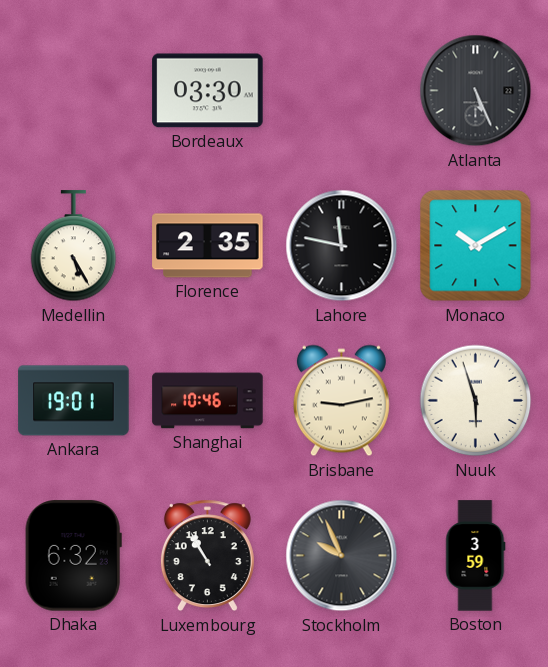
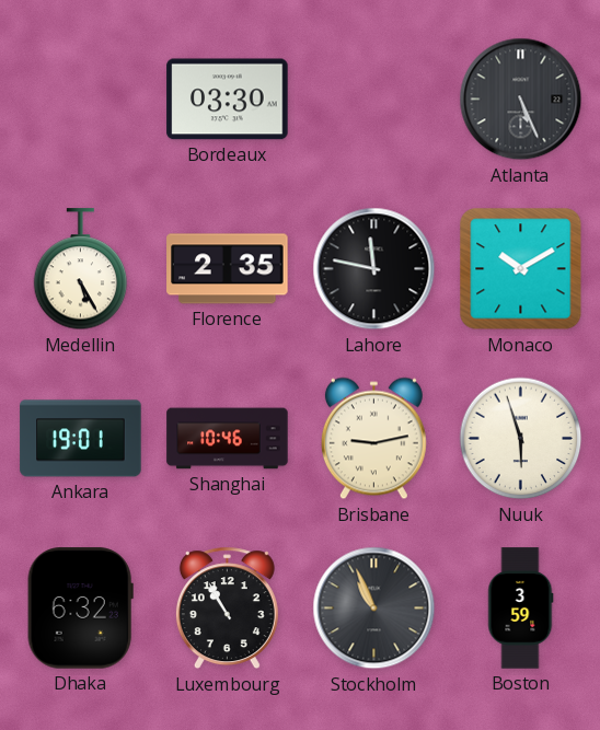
Stockholm: 9:56 -> 10:56 (374, 609)
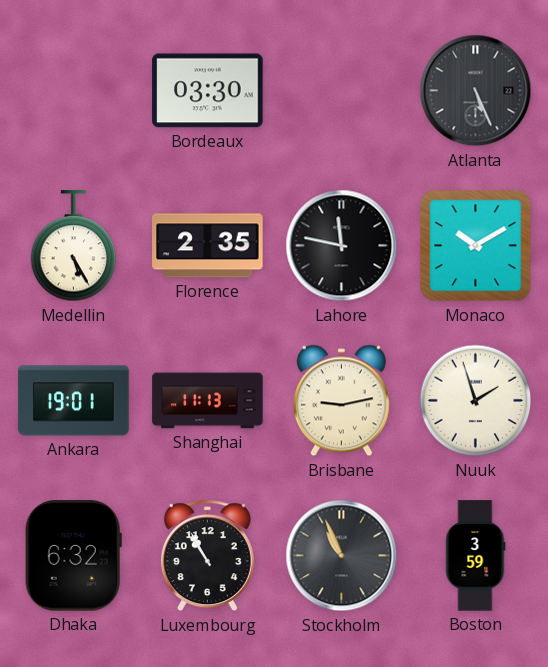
Shanghai: 10:46 -> 11:13 (208, 401)
Nuuk: 5:57 -> 1:57 (476, 401)
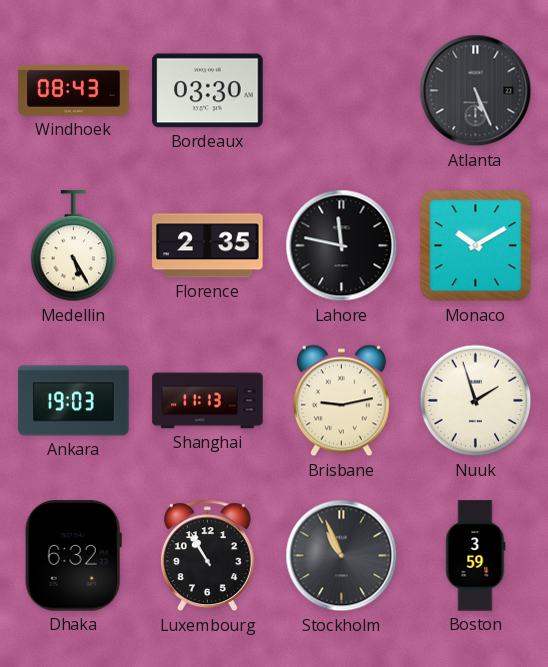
Windhoek: none -> 08:43 (74, 91)
Ankara: 19:01 -> 19:03 (74, 401)
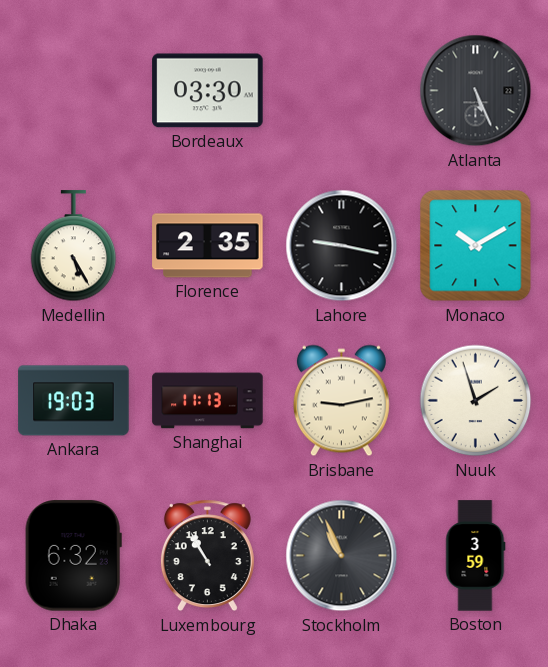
Windhoek: 08:43 -> none (74, 91)
Lahore: 11:47 -> 9:17 (342, 246)
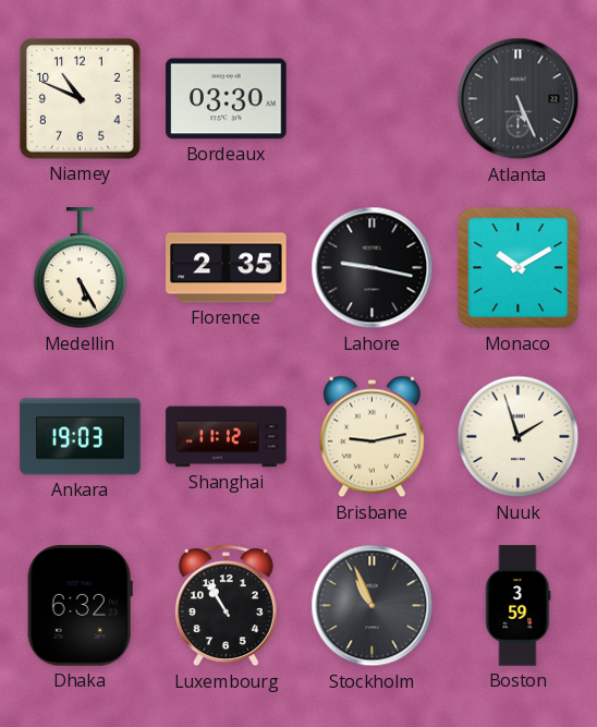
Niamey: none -> 10:49 (80, 98)
Shanghai: 11:13 -> 11:12 (227, 437)
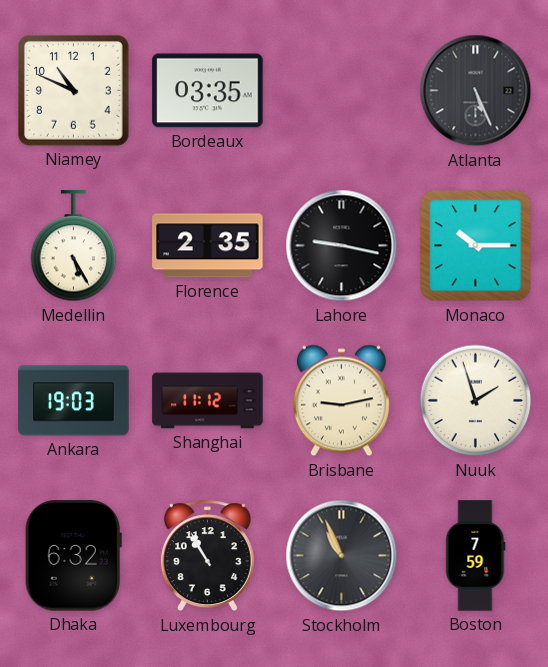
Bordeaux: 03:30 -> 03:35 (208, 91)
Monaco: 10:10 -> 10:15 (476, 246)
Boston: 3:59 -> 7:59 (476, 556)
